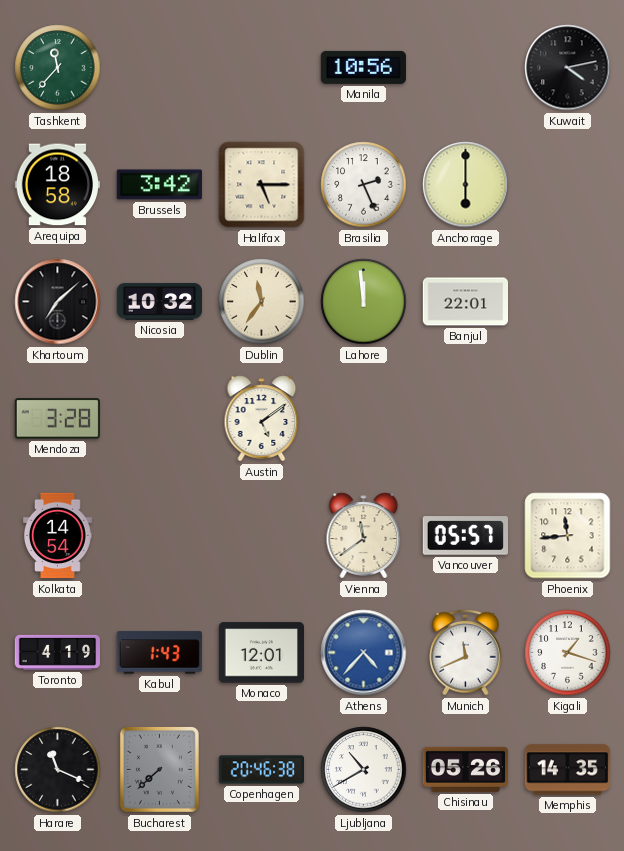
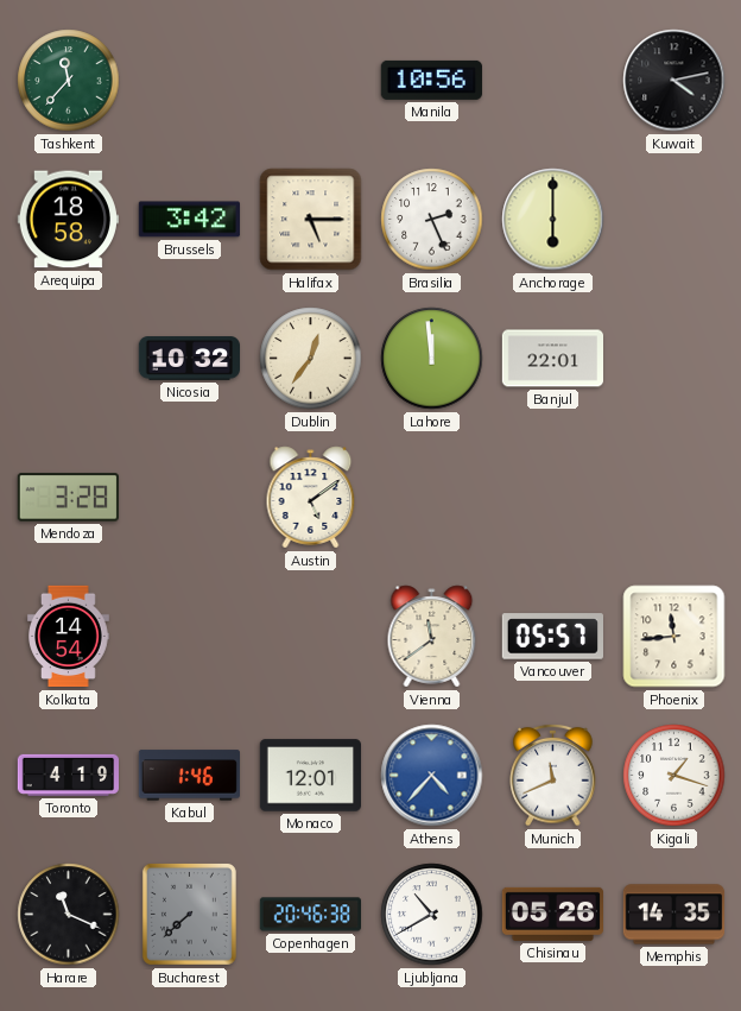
Khartoum: 7:08 -> none (58, 302)
Dublin: 11:36 -> 12:36 (311, 359)
Kabul: 1:43 -> 1:46 (189, 776)
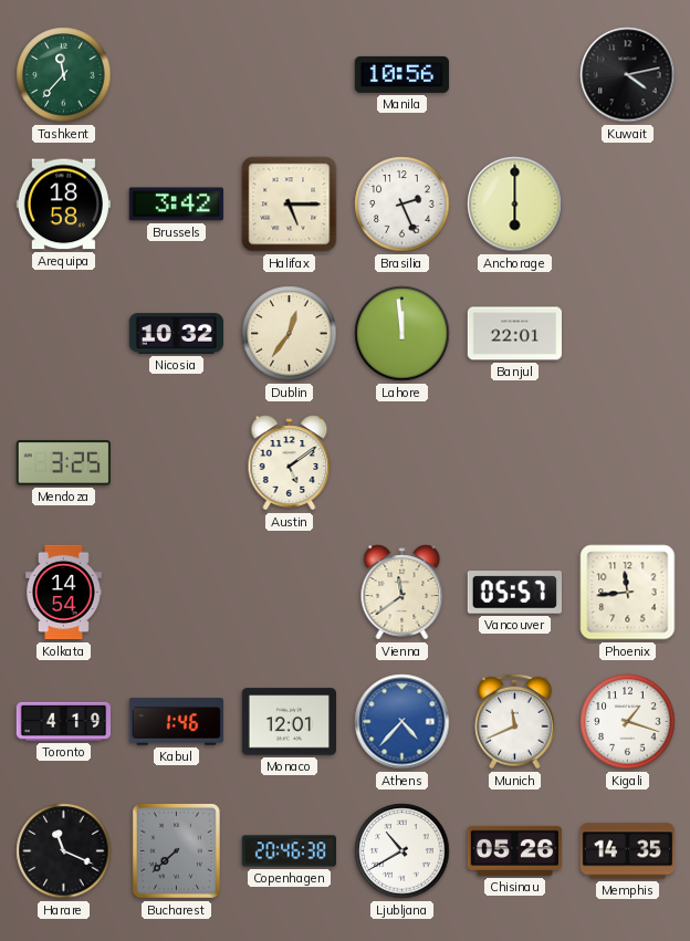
Mendoza: 3:28 -> 3:25 (63, 463)
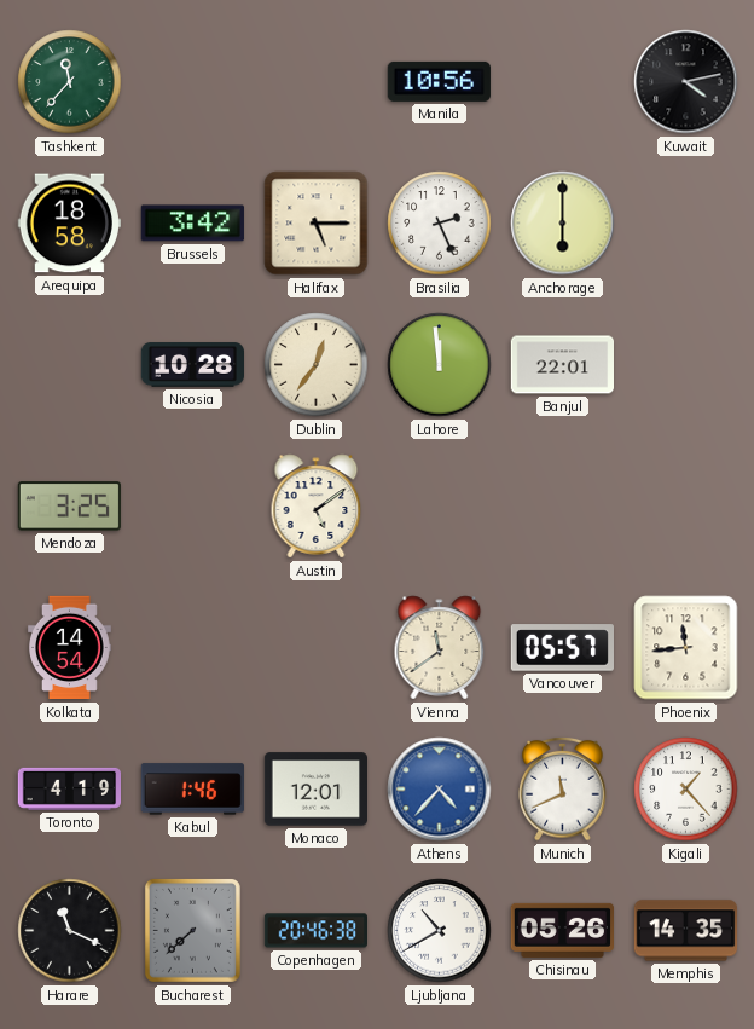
Nicosia: 10:32 -> 10:28 (193, 365)
Kigali: 1:18 -> 1:23 (686, 790)
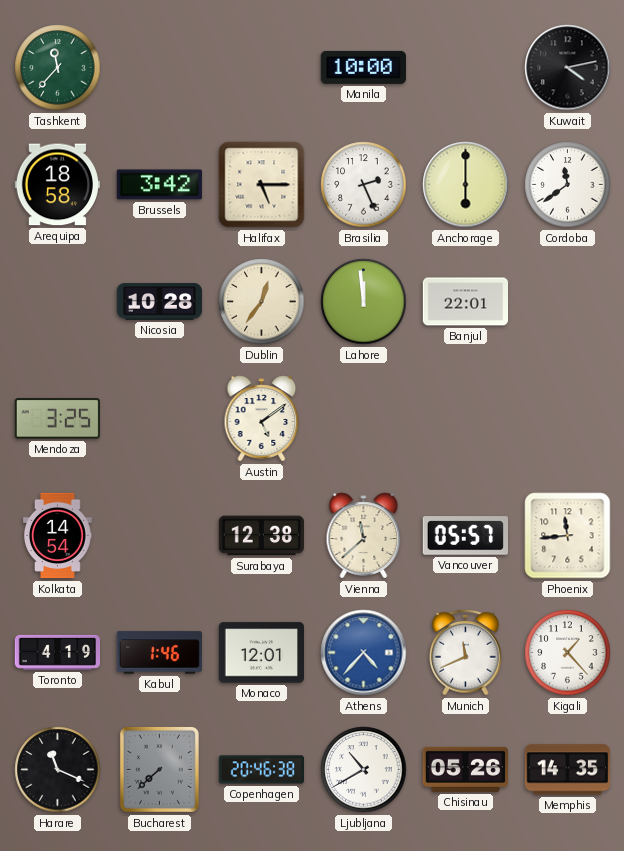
Manila: 10:56 -> 10:00 (363, 67)
Cordoba: none -> 11:39 (568, 185)
Surabaya: none -> 12:38 (261, 536)
Vienna: 11:39 -> 11:38 (364, 536)
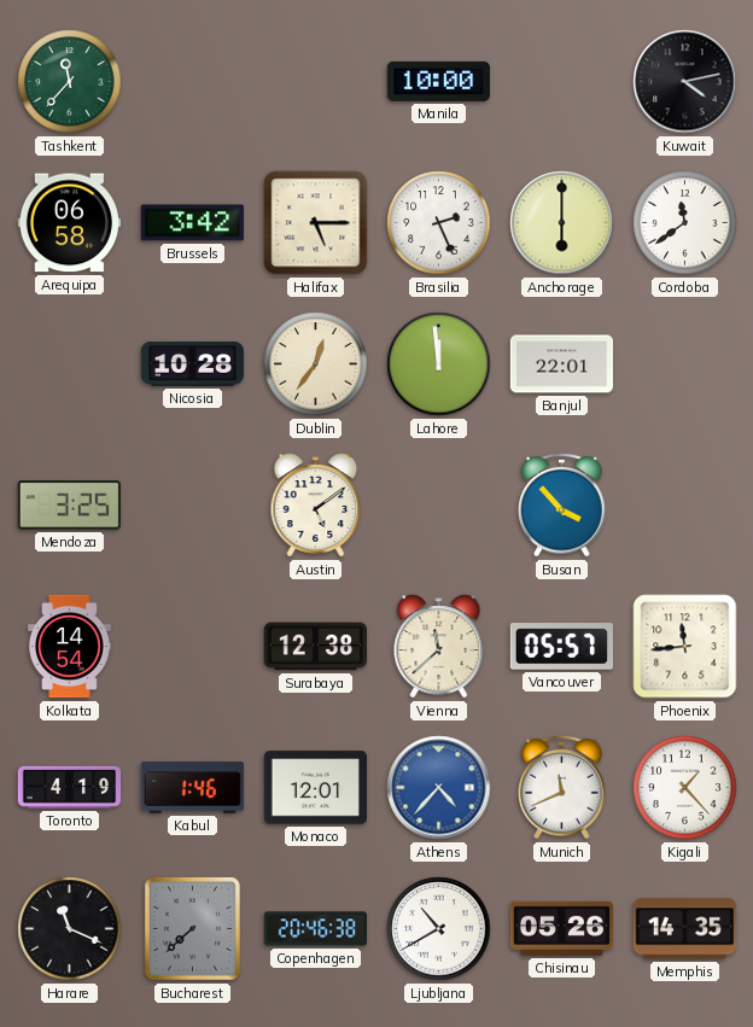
Arequipa: 18:58 -> 06:58 (69, 223)
Busan: none -> 3:53 (562, 504)
